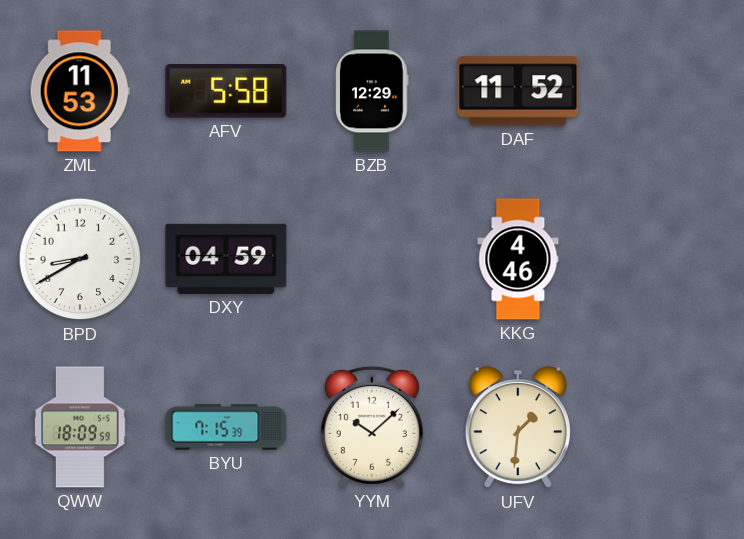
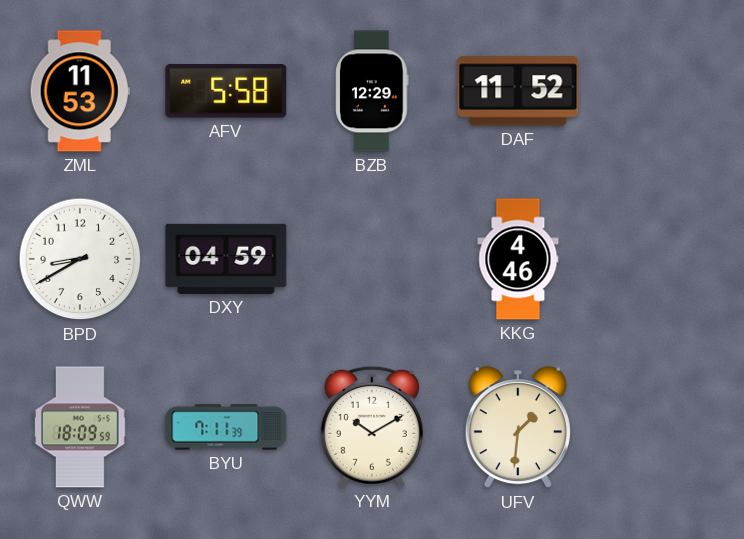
BYU: 7:15 -> 7:11 (226, 427)
YYM: 10:08 -> 10:10 (372, 427)
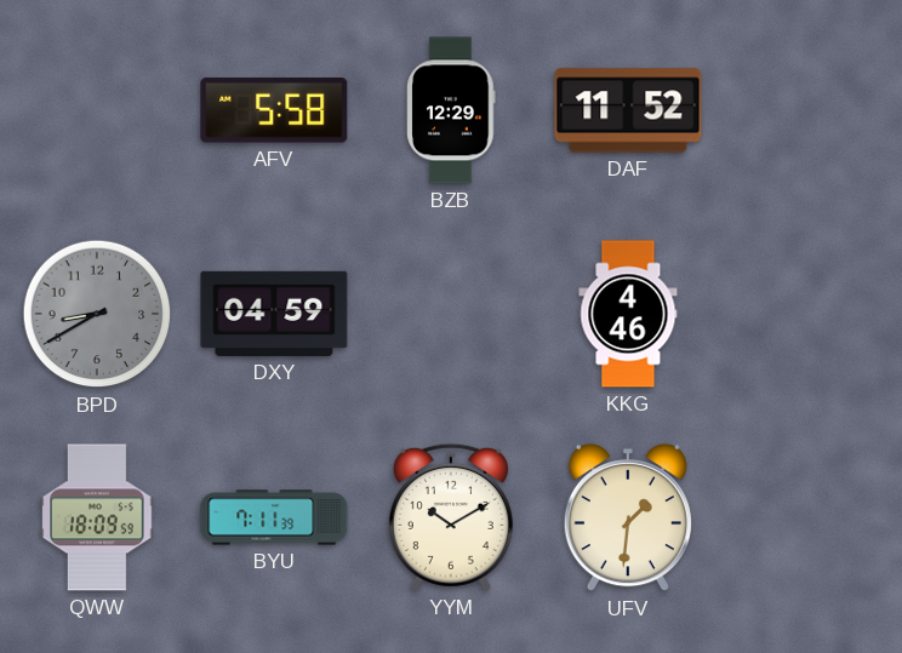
ZML: 11:53 -> none (80, 91)
BPD dial: white -> grey (97, 314)
